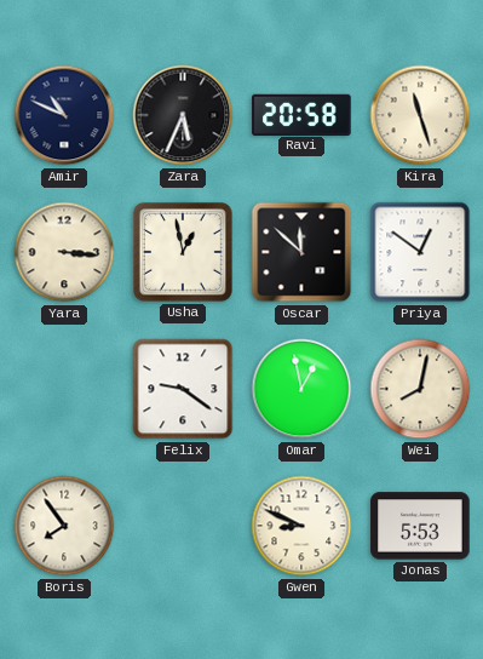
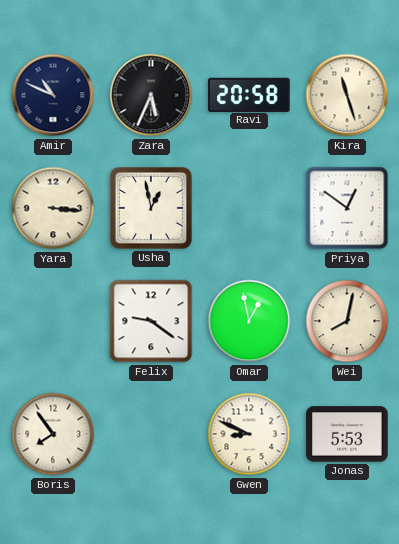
Oscar: 11:52 -> none (301, 252)
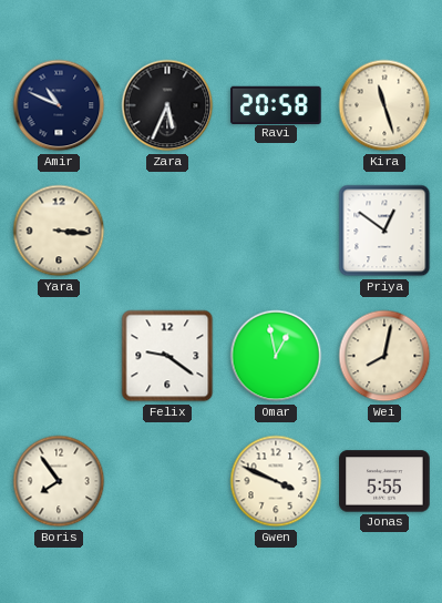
Usha: 12:58 -> none (152, 209)
Gwen: 8:49 -> 3:49 (276, 481)
Jonas: 5:53 -> 5:55 (384, 481)
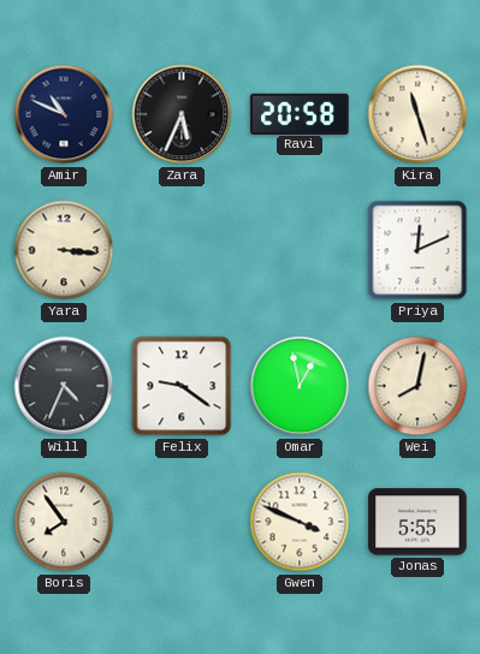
Priya: 12:51 -> 12:11 (417, 250)
Will: none -> 4:34 (64, 386)
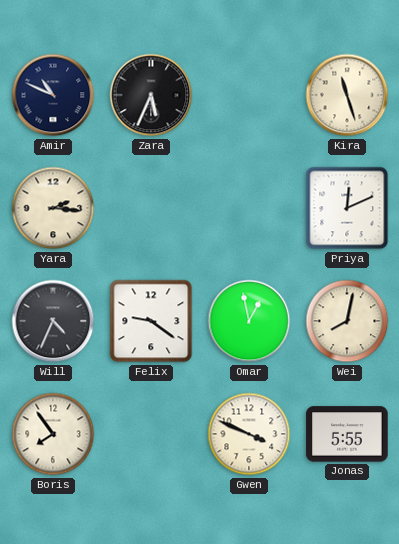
Ravi: 20:58 -> none (300, 113)
Yara: 3:16 -> 2:16 (53, 208)
